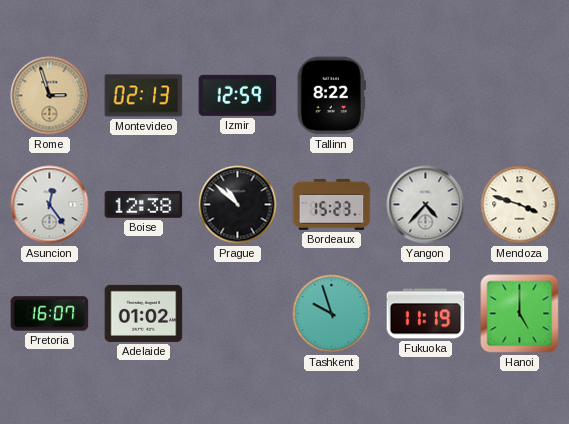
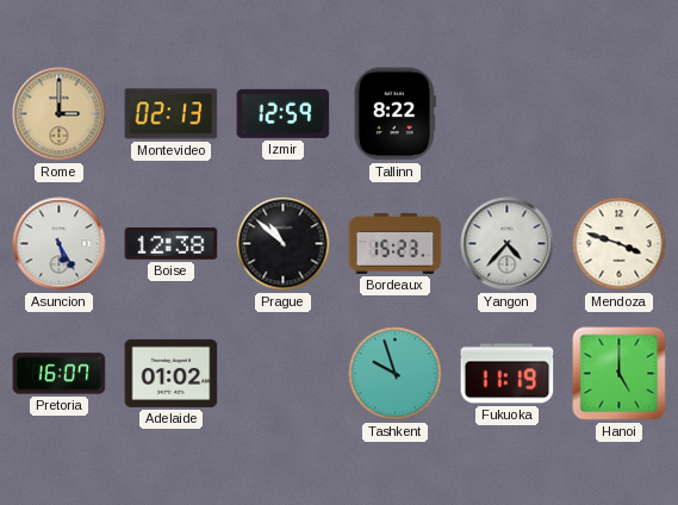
Rome: 2:57 -> 3:00 (60, 114)
Asuncion: 12:24 -> 5:25 (60, 244)
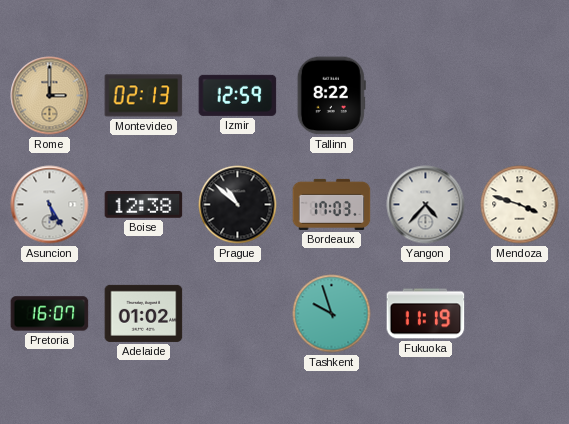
Bordeaux: 15:23 -> 17:03 (332, 204)
Hanoi: 5:00 -> none (620, 374)
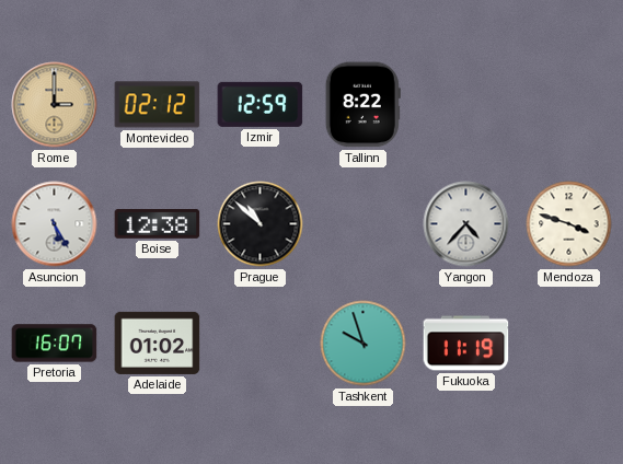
Montevideo: 02:13 -> 02:12 (158, 105)
Bordeaux: 17:03 -> none (332, 204)
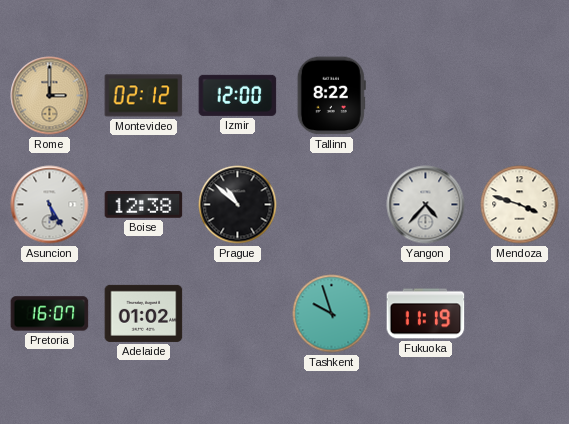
Izmir: 12:59 -> 12:00 (238, 95)
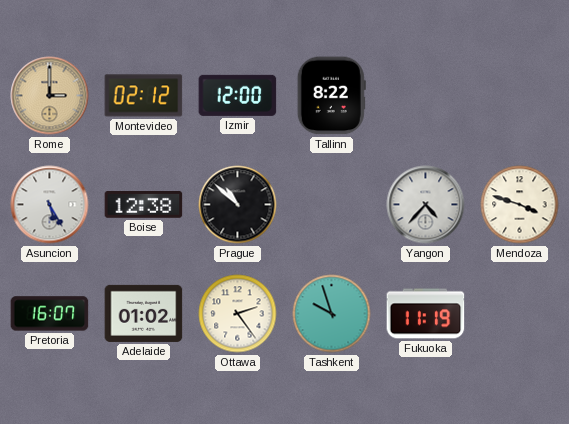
Ottawa: none -> 2:24 (238, 314)
